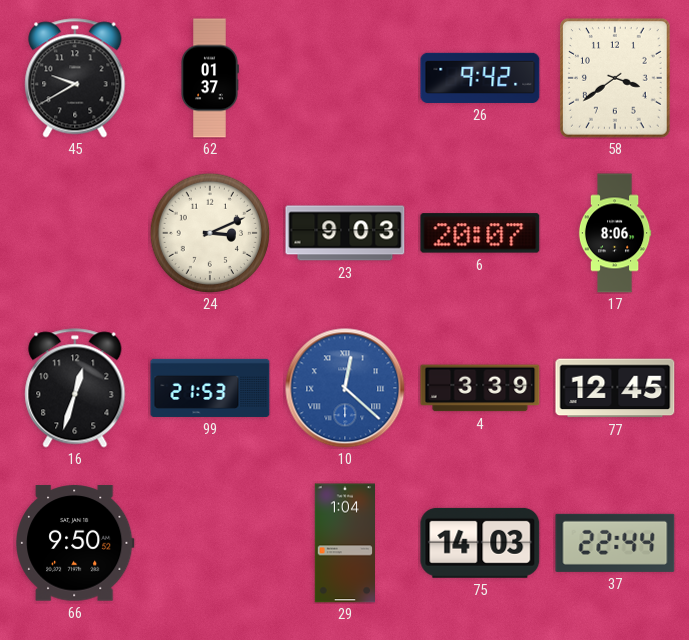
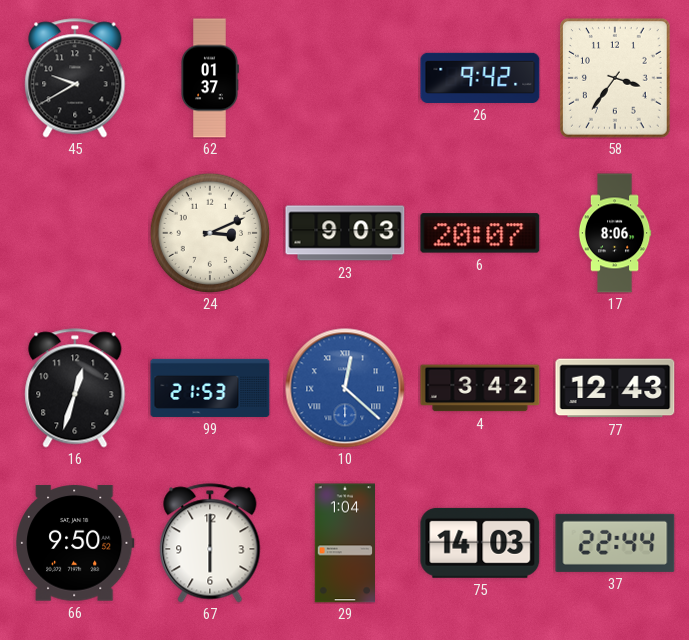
58: 3:39 -> 3:36 (616, 79)
4: 3:39 -> 3:42 (480, 388)
77: 12:45 -> 12:43 (615, 388)
67: none -> 6:00 (210, 543)
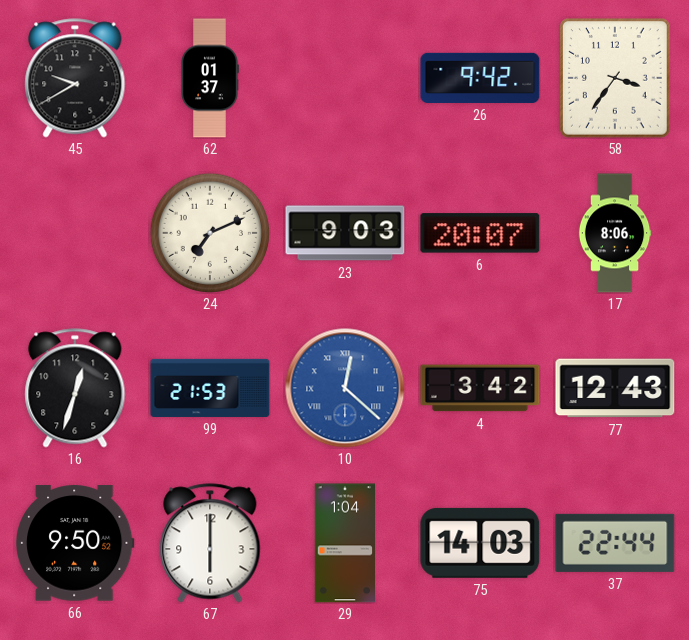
24: 3:11 -> 7:11 (210, 233)
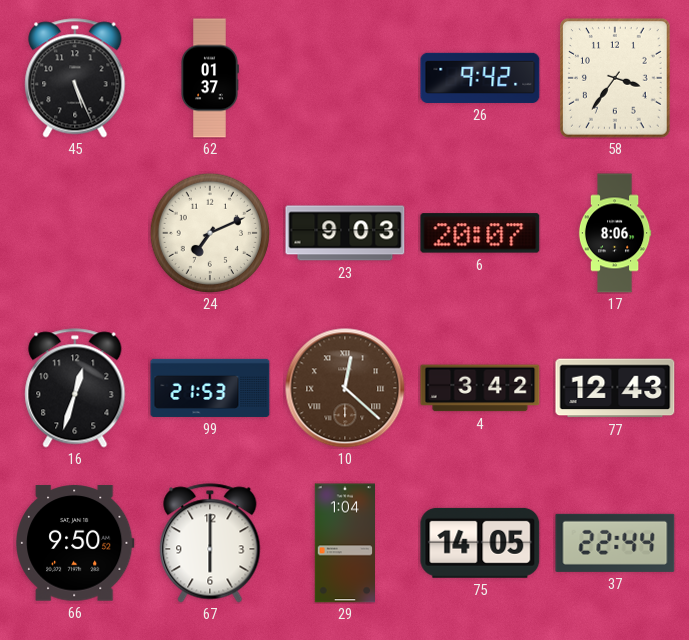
45: 9:40 -> 5:26 (75, 78)
10 dial: blue -> brown (345, 388)
75: 14:03 -> 14:05 (480, 543)
